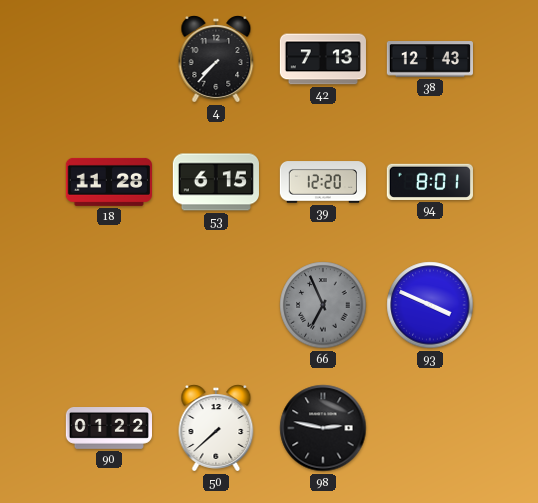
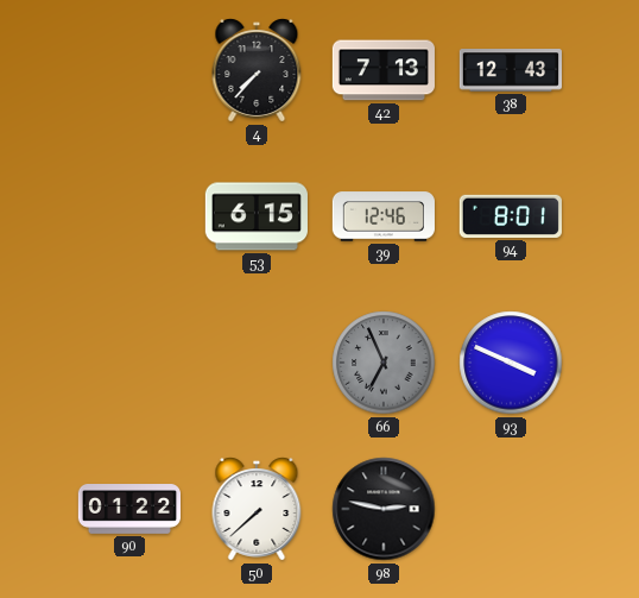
18: 11:28 -> none (109, 182)
39: 12:20 -> 12:46 (384, 216)
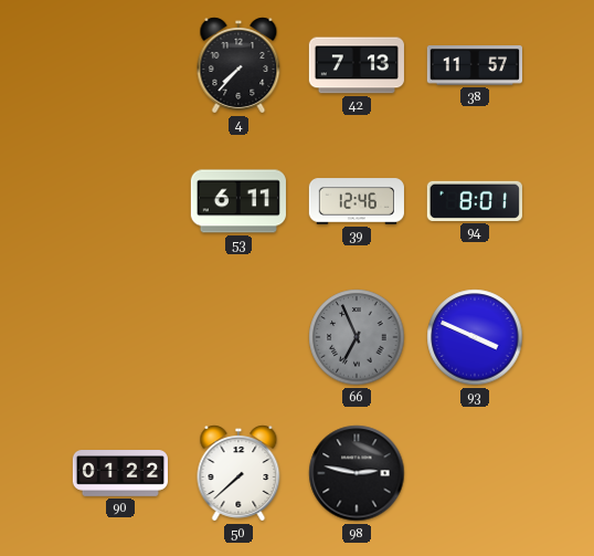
38: 12:43 -> 11:57 (474, 65)
53: 6:15 -> 6:11 (238, 201)
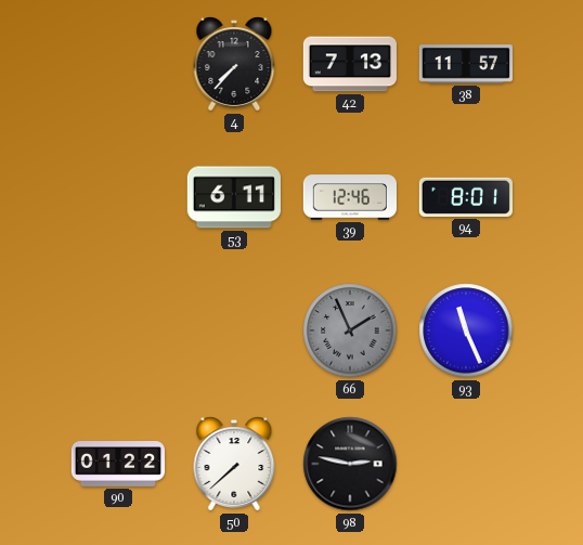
66: 6:56 -> 1:56 (350, 330)
93: 3:49 -> 11:26 (466, 330)
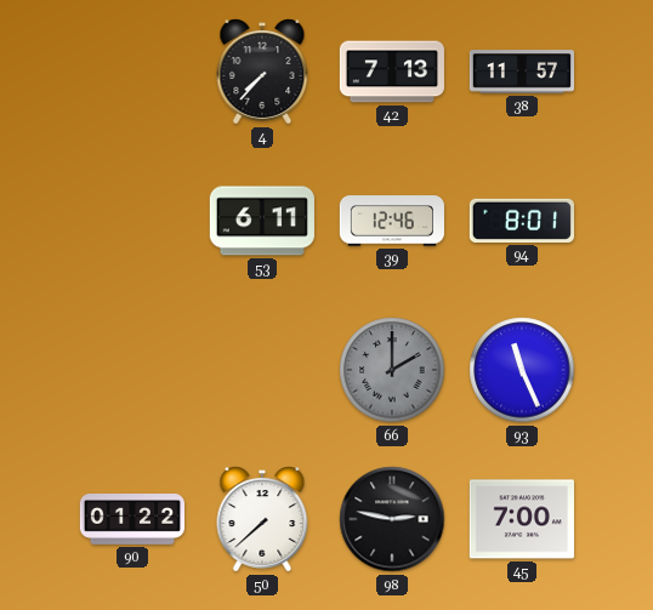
66: 1:56 -> 2:00 (392, 370)
45: none -> 7:00 (522, 519)
